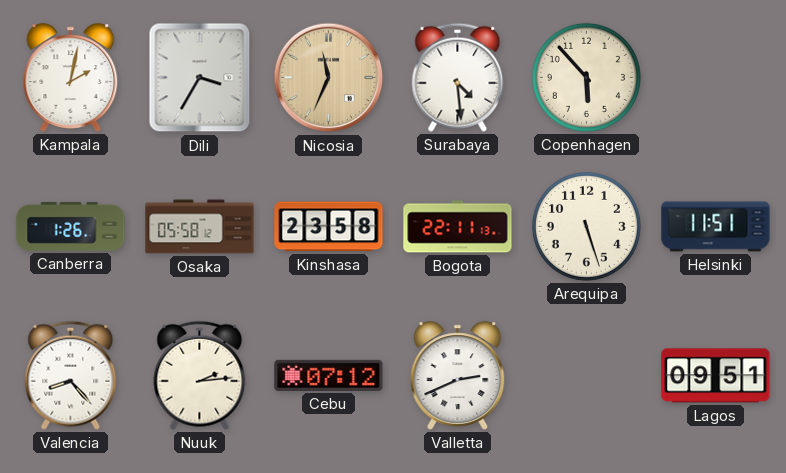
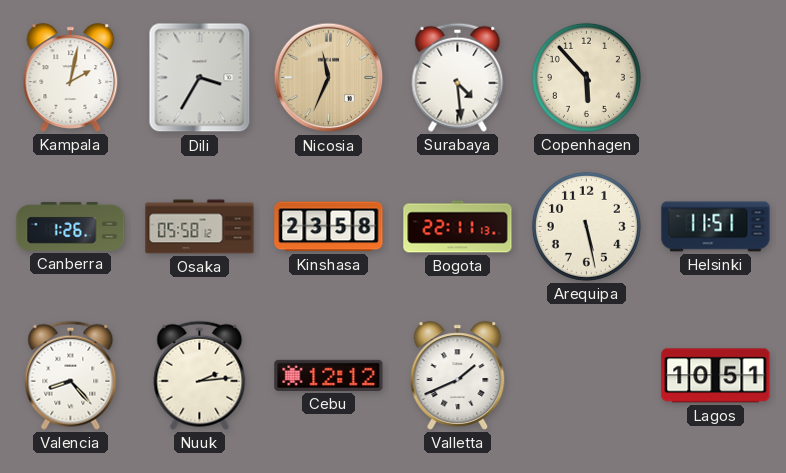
Arequipa: 5:27 -> 5:28 (586, 226)
Cebu: 07:12 -> 12:12 (329, 375)
Valletta: 2:41 -> 1:41 (458, 376)
Lagos: 09:51 -> 10:51 (716, 376)
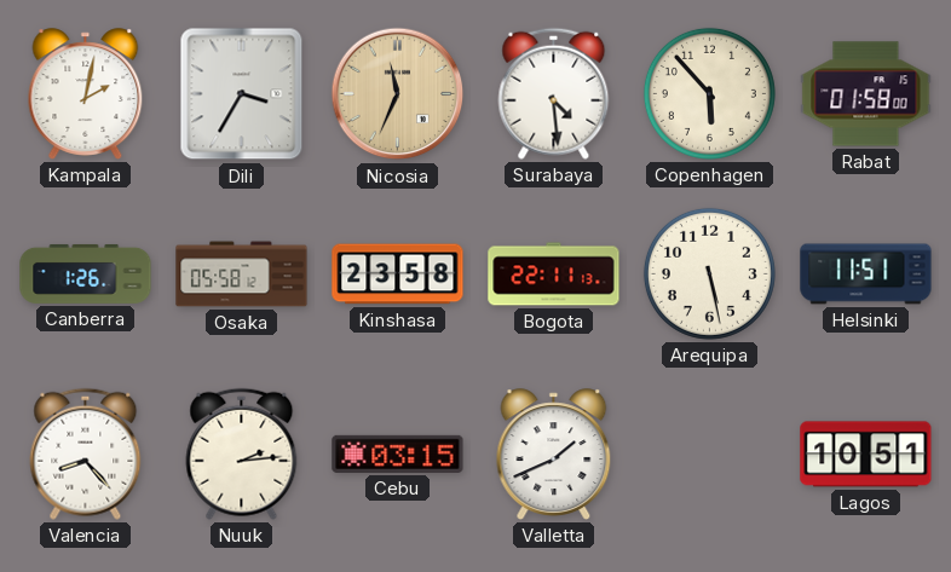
Rabat: none -> 01:58 (866, 94)
Cebu: 12:12 -> 03:15 (398, 453)
